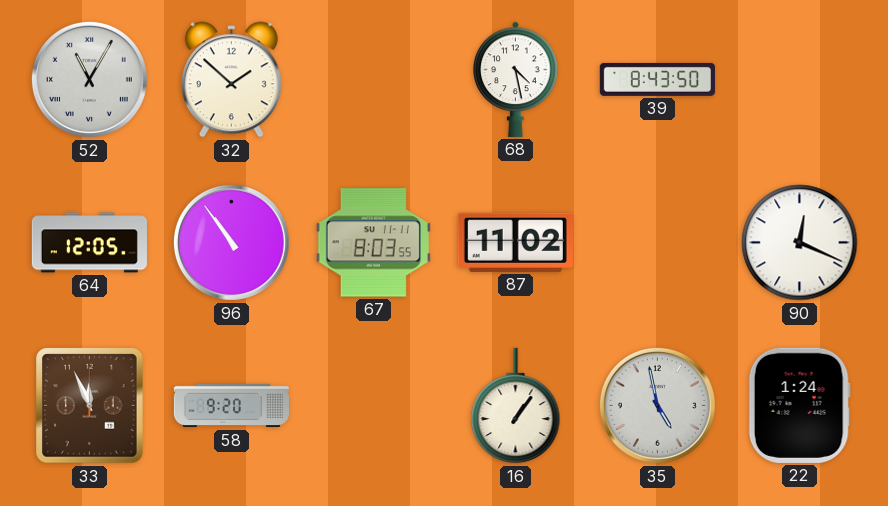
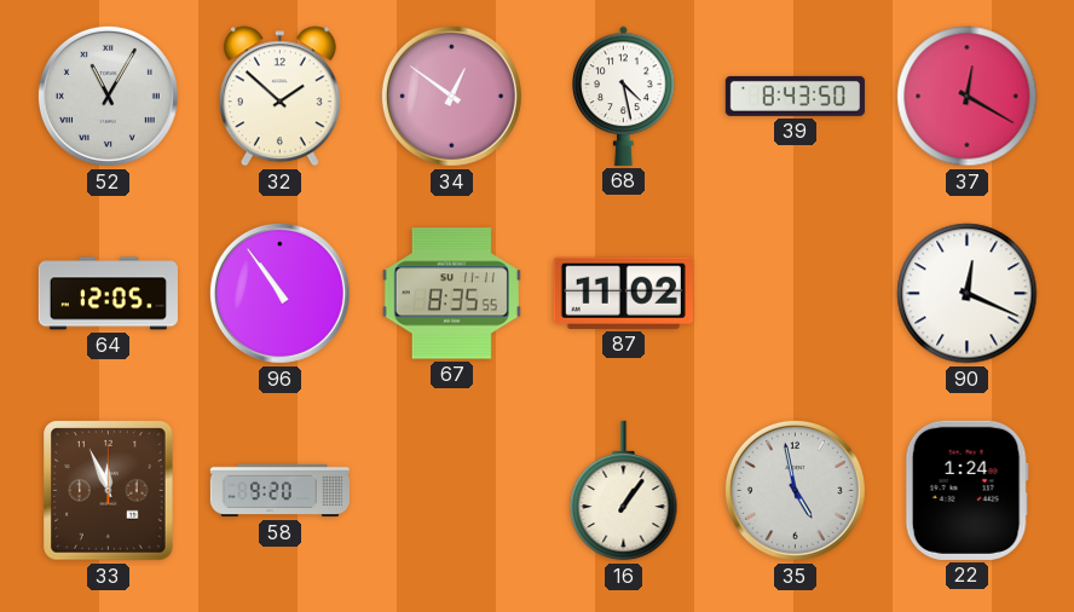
34: none -> 12:51 (451, 96)
37: none -> 12:20 (968, 97)
67: 8:03 -> 8:35 (451, 294)
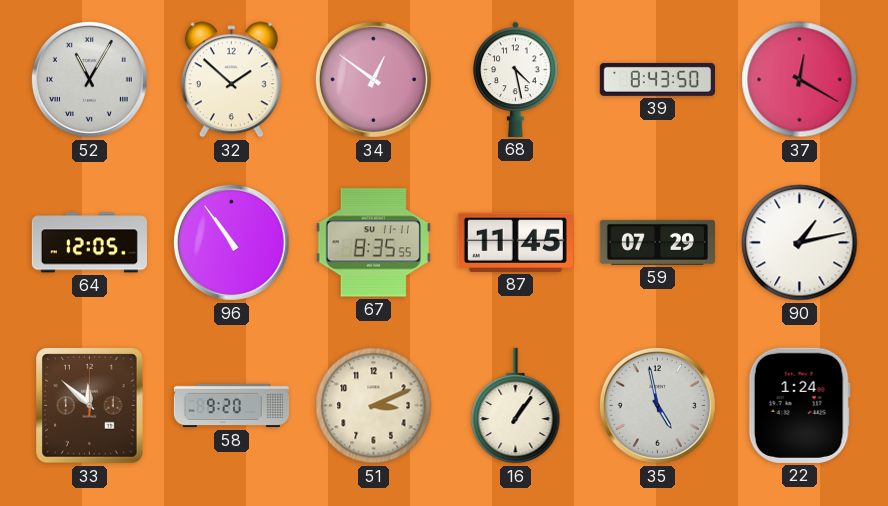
87: 11:02 -> 11:45 (515, 242)
59: none -> 07:29 (657, 242)
90: 12:19 -> 1:13 (800, 243)
33: 11:56 -> 11:52 (90, 406)
51: none -> 3:11 (374, 406)
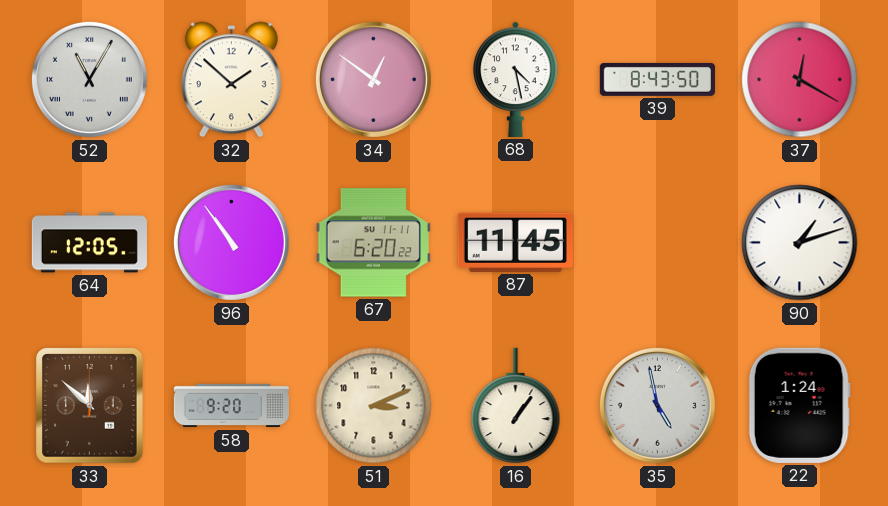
67: 8:35 -> 6:20 (373, 243)
59: 07:29 -> none (657, 242)
90: 1:13 -> 1:12 (800, 243)
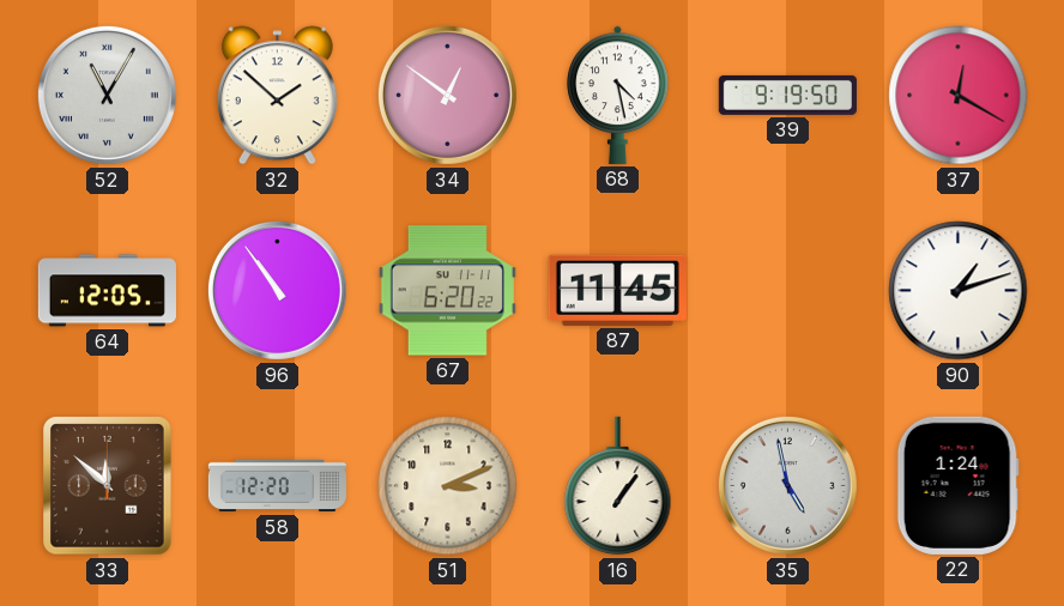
39: 8:43 -> 9:19 (787, 95)
58: 9:20 -> 12:20 (277, 486)
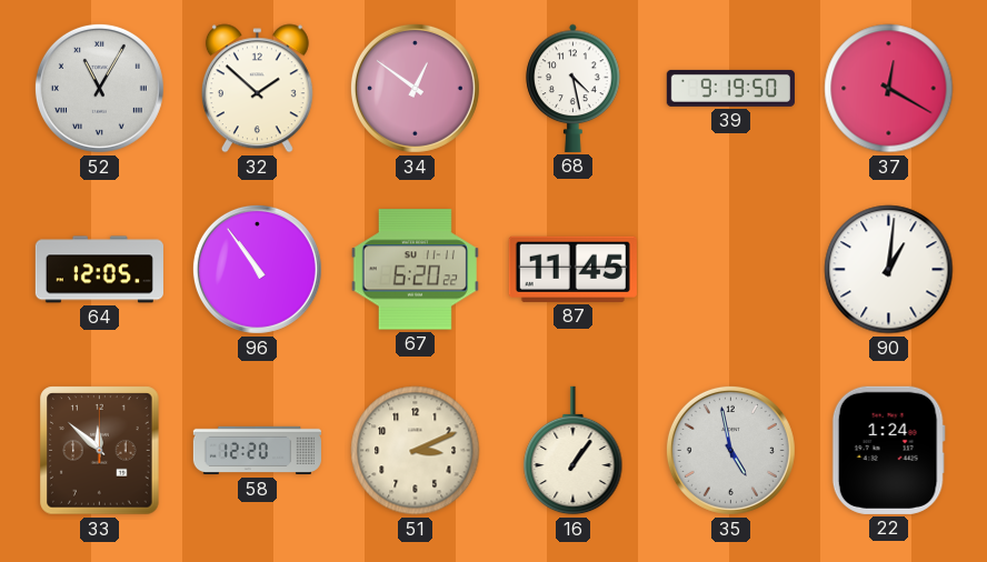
90: 1:12 -> 1:01 (889, 270)
